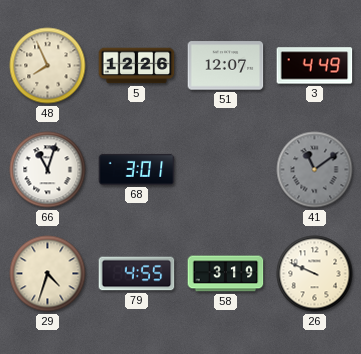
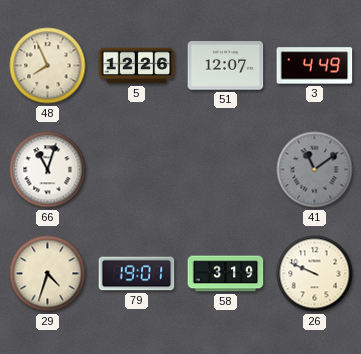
68: 3:01 -> none (137, 169)
79: 4:55 -> 19:01 (137, 274)
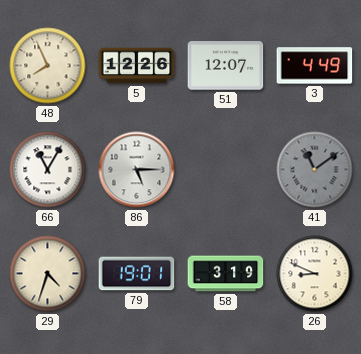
66: 11:03 -> 11:05 (48, 170)
86: none -> 5:15 (137, 170)
26: 9:49 -> 8:49 (315, 274)
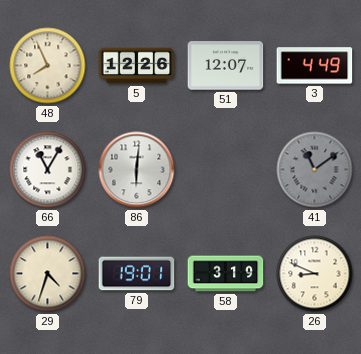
86: 5:15 -> 6:01 (137, 170)
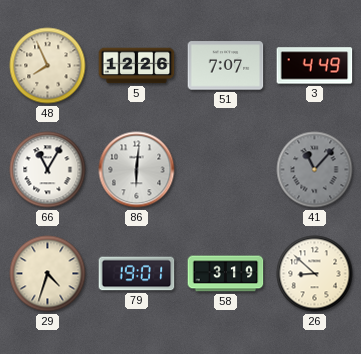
51: 12:07 -> 7:07 (226, 66)
41: 11:09 -> 11:07 (315, 170)
26: 8:49 -> 8:52 (315, 274)
